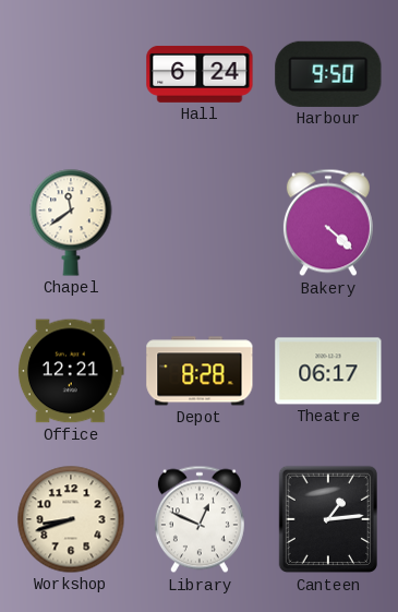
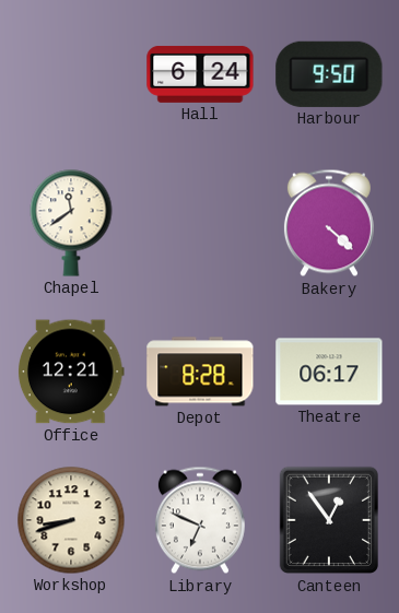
Library: 12:49 -> 6:49 (200, 520)
Canteen: 1:14 -> 12:54 (328, 520)
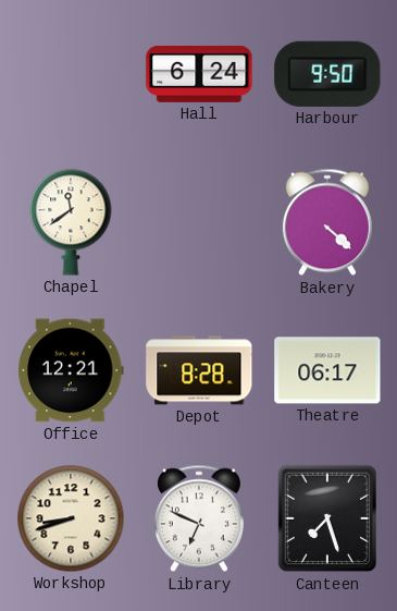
Canteen: 12:54 -> 7:27 (326, 518)
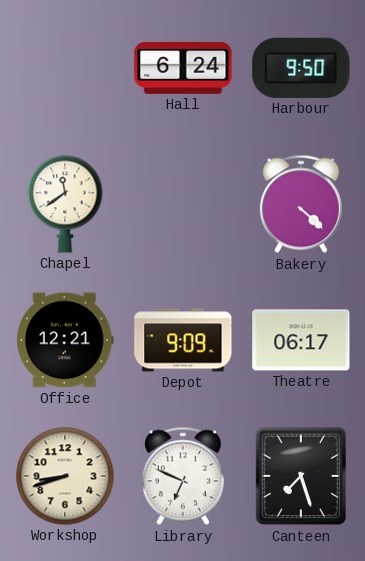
Depot: 8:28 -> 9:09 (183, 340)
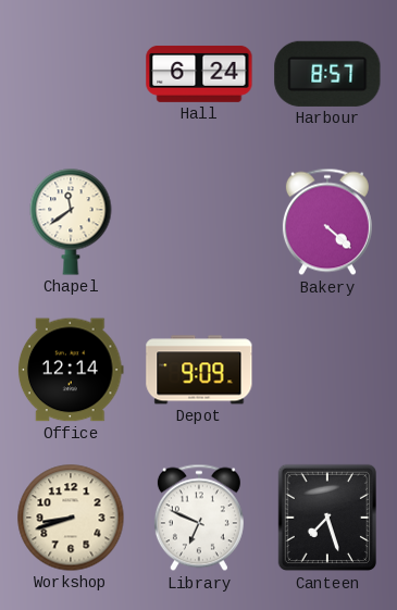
Harbour: 9:50 -> 8:57 (327, 74)
Office: 12:21 -> 12:14 (71, 370)
Theatre: 06:17 -> none (301, 340)
